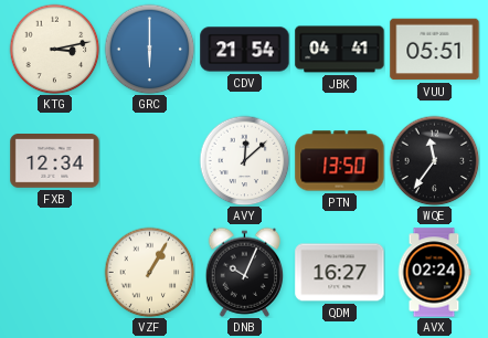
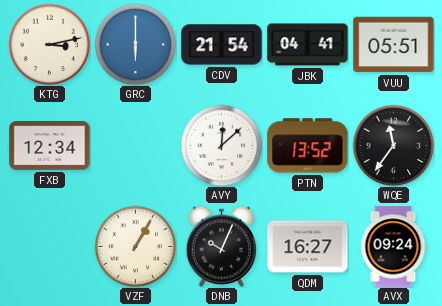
PTN: 13:50 -> 13:52 (308, 146)
AVX: 02:24 -> 09:24 (393, 247)
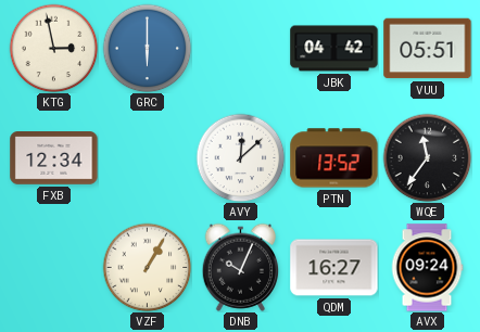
KTG: 3:13 -> 2:58 (53, 48)
CDV: 21:54 -> none (222, 45)
JBK: 04:41 -> 04:42 (334, 49)
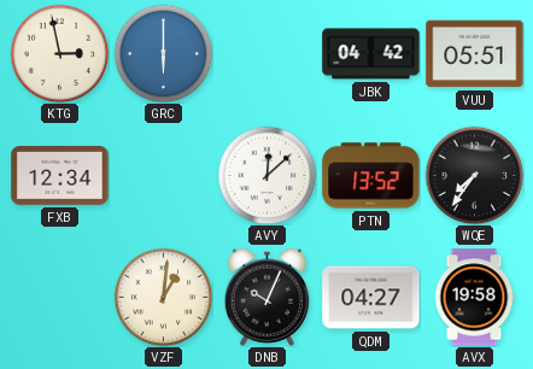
WQE: 11:36 -> 7:36 (474, 175)
VZF: 1:05 -> 1:01 (163, 297)
QDM: 16:27 -> 04:27 (371, 298)
AVX: 09:24 -> 19:58 (474, 298)
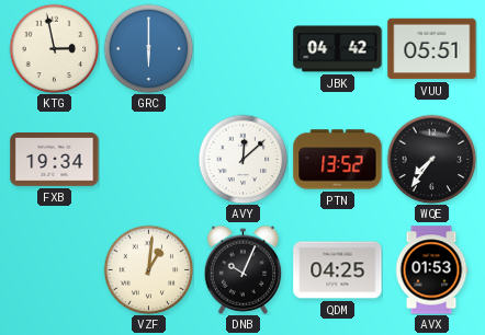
FXB: 12:34 -> 19:34 (55, 160)
QDM: 04:27 -> 04:25 (338, 270)
AVX: 19:58 -> 01:53 (431, 270)
